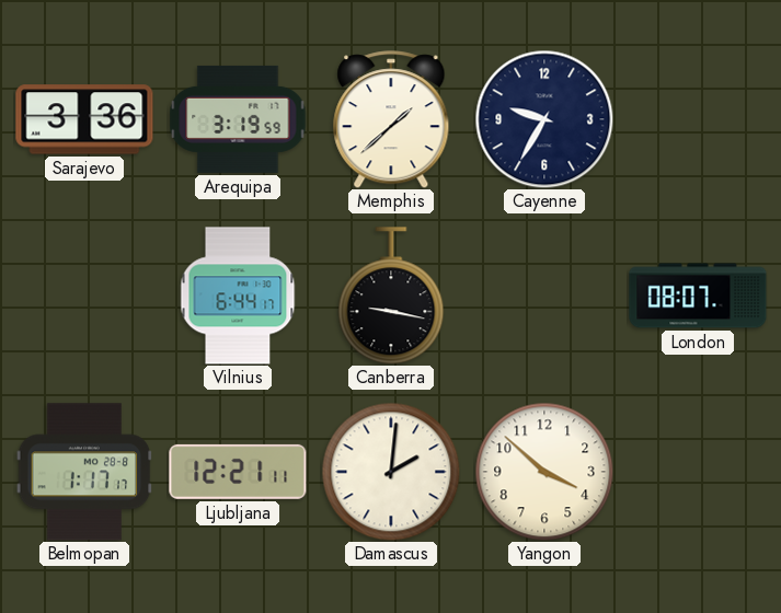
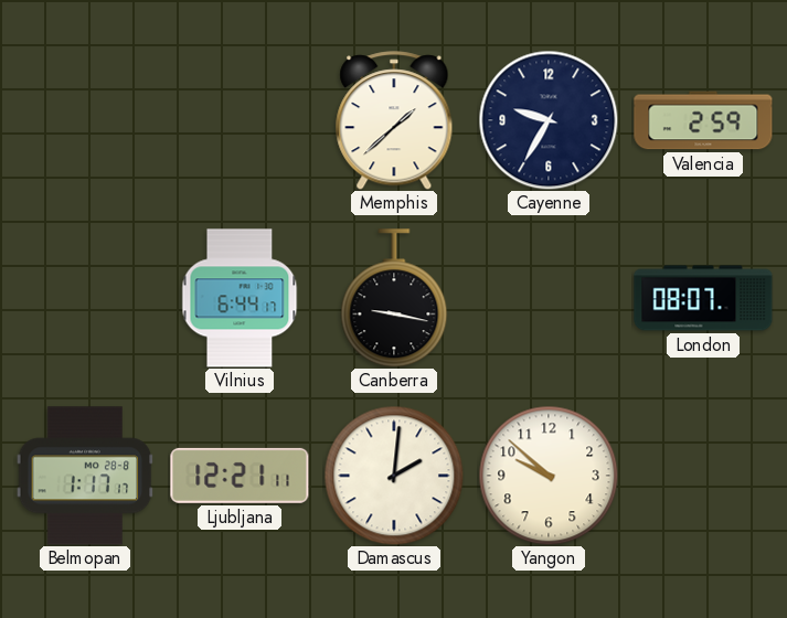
Sarajevo: 3:36 -> none (84, 119)
Arequipa: 3:19 -> none (238, 119)
Valencia: none -> 2:59 (703, 120)
Yangon: 3:52 -> 9:52 (549, 476)
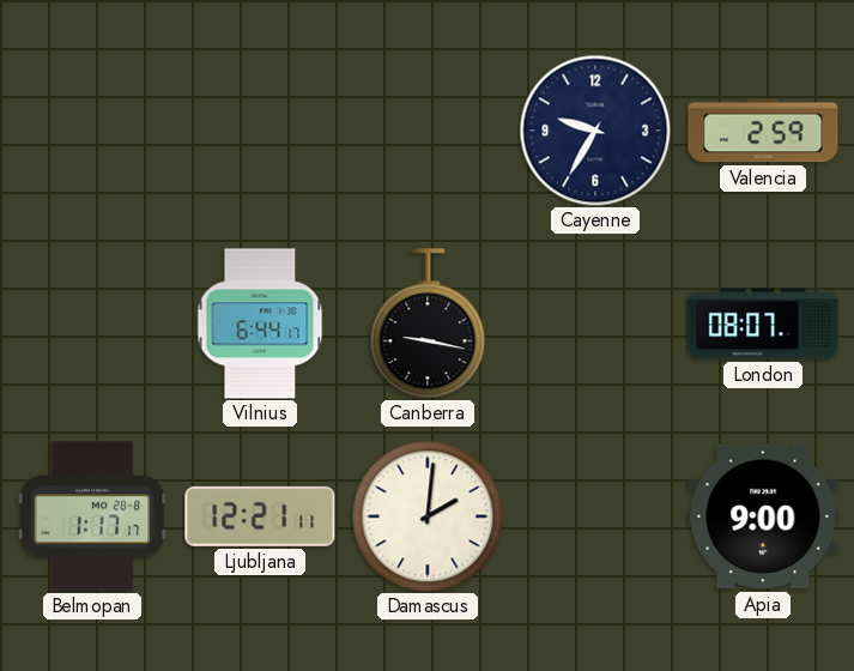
Memphis: 1:38 -> none (394, 120)
Yangon: 9:52 -> none (549, 476)
Apia: none -> 9:00 (763, 516)
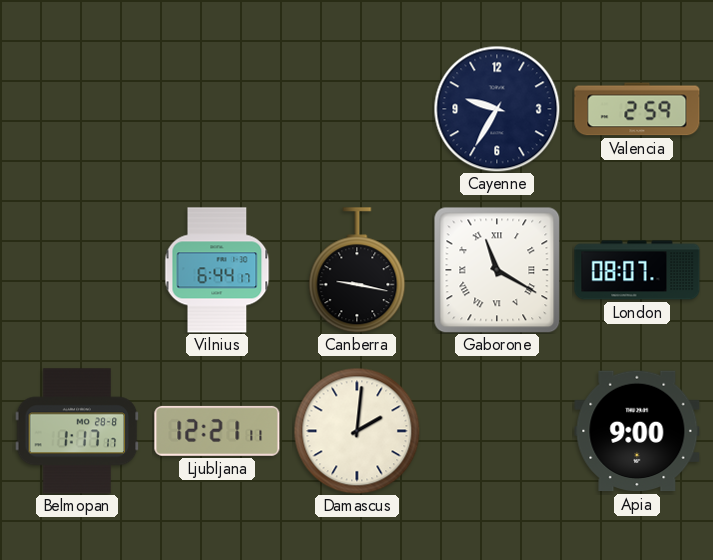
Gaborone: none -> 11:20 (497, 270)
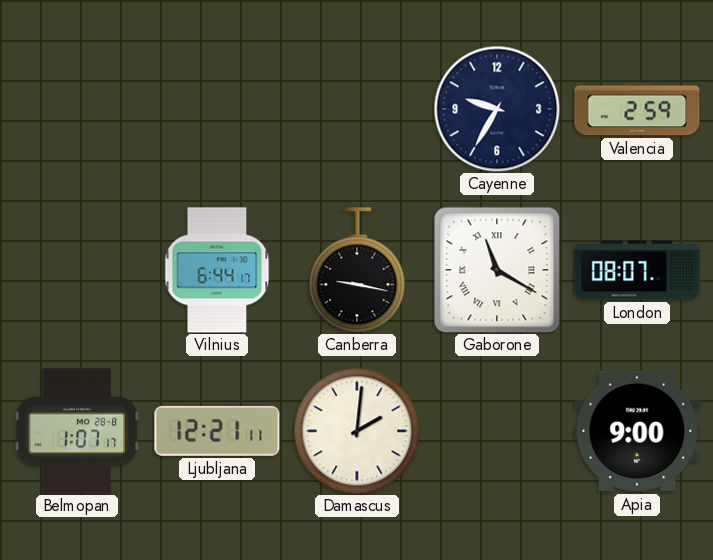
Belmopan: 1:17 -> 1:07 (77, 431)
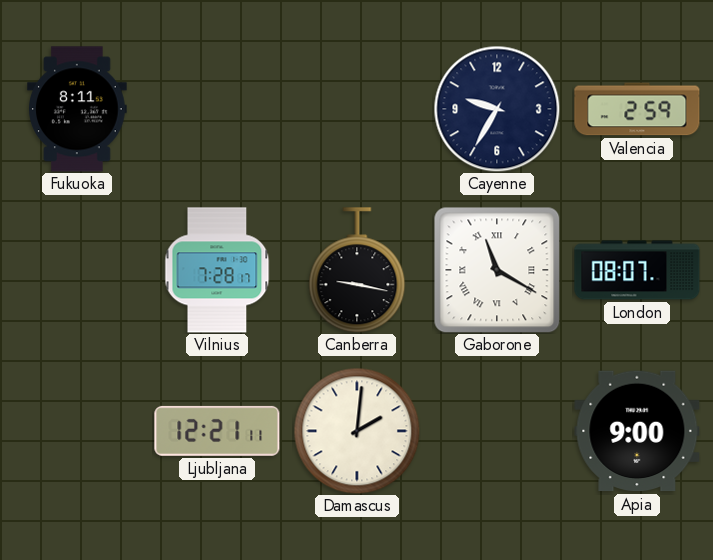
Fukuoka: none -> 8:11 (78, 109)
Vilnius: 6:44 -> 7:28 (217, 270)
Belmopan: 1:07 -> none (77, 431)
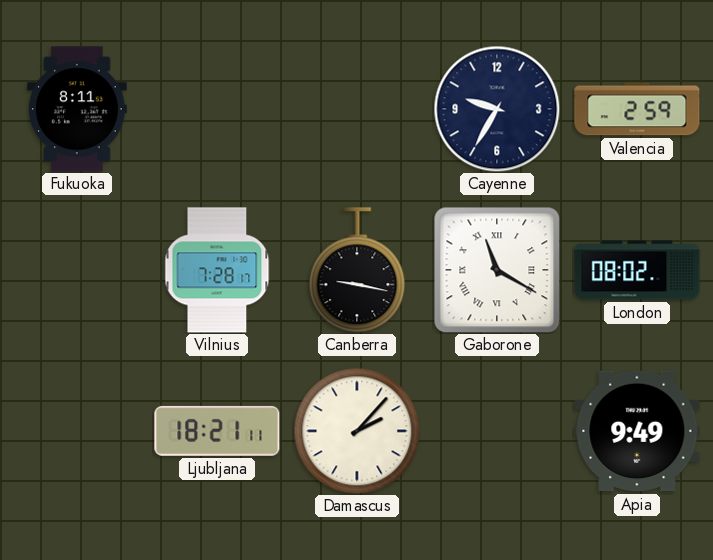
London: 08:07 -> 08:02 (637, 270)
Ljubljana: 12:21 -> 18:21 (217, 431)
Damascus: 2:01 -> 2:07 (357, 431)
Apia: 9:00 -> 9:49 (637, 431)
